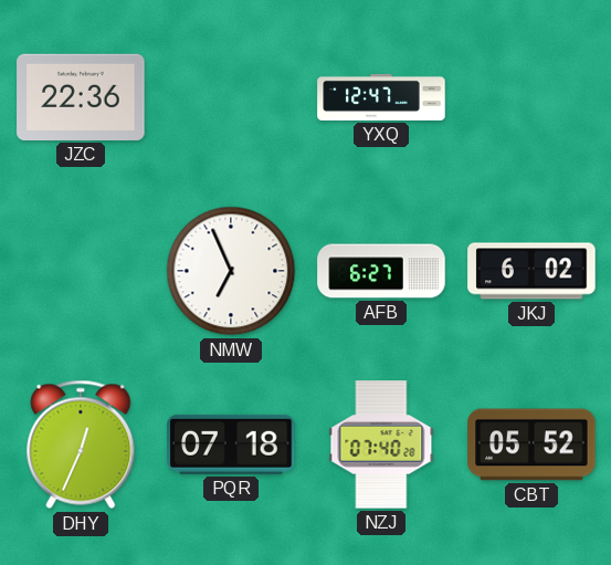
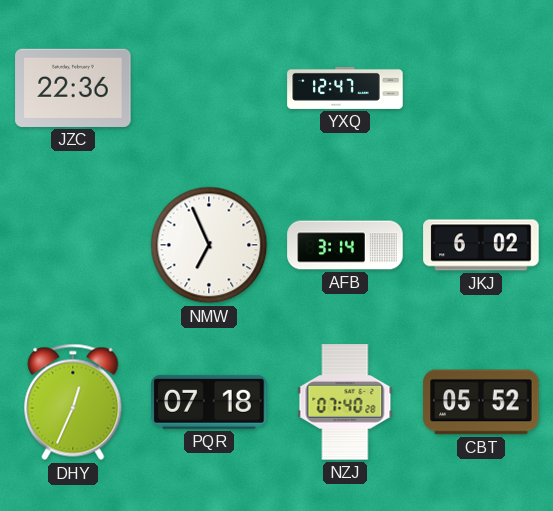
AFB: 6:27 -> 3:14 (345, 245)
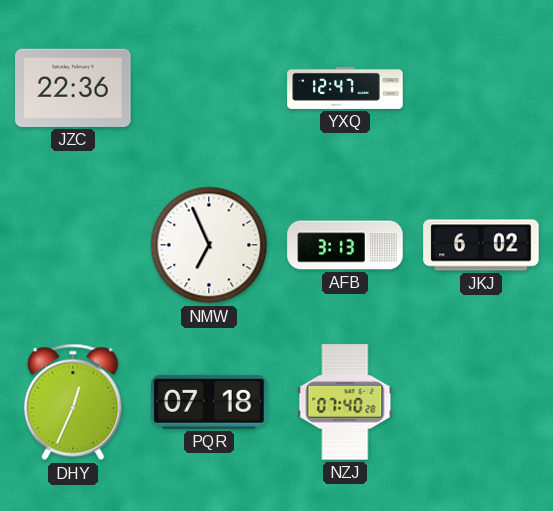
AFB: 3:14 -> 3:13 (345, 245)
CBT: 05:52 -> none (481, 402)
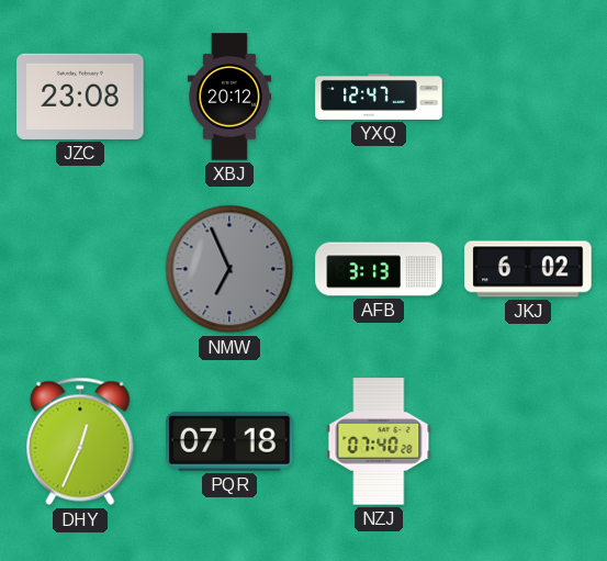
JZC: 22:36 -> 23:08 (80, 97)
XBJ: none -> 20:12 (228, 97)
NMW dial: white -> grey (229, 269)
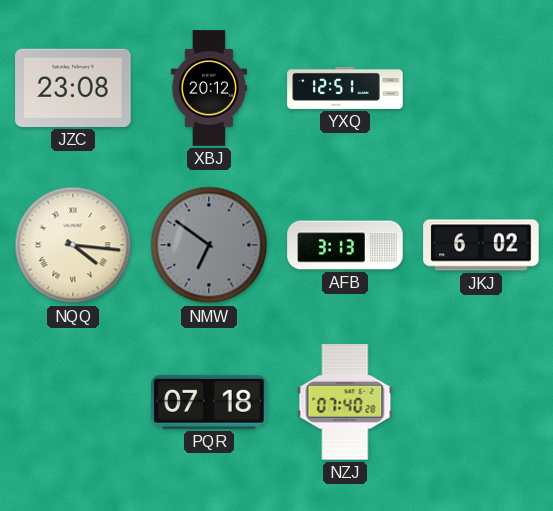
YXQ: 12:47 -> 12:51 (345, 88)
NQQ: none -> 4:16 (73, 245)
NMW: 6:56 -> 6:51 (209, 245)
DHY: 12:34 -> none (80, 441)
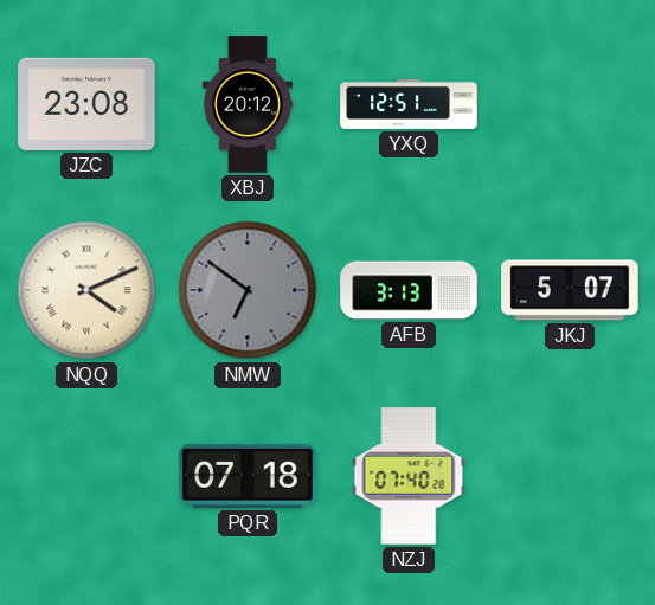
NQQ: 4:16 -> 4:11 (86, 290)
JKJ: 6:02 -> 5:07 (570, 290)
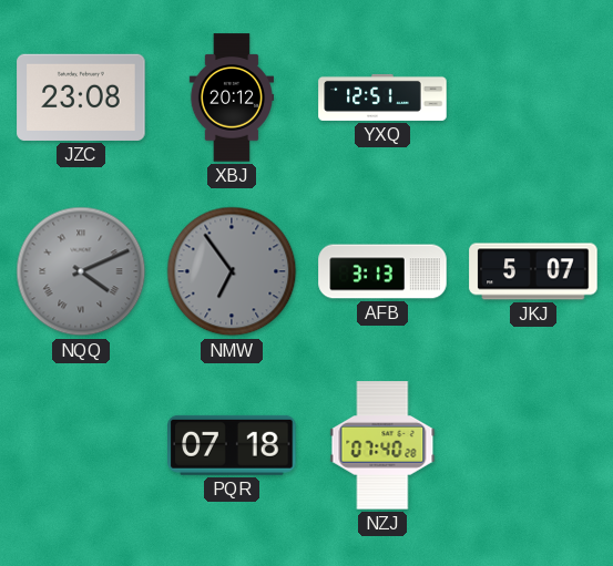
NQQ dial: cream -> grey (81, 271)
NMW: 6:51 -> 6:54 (232, 271)
